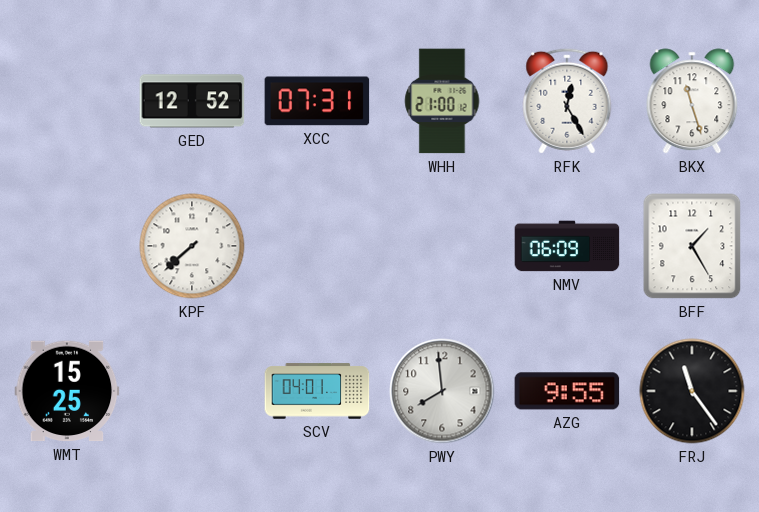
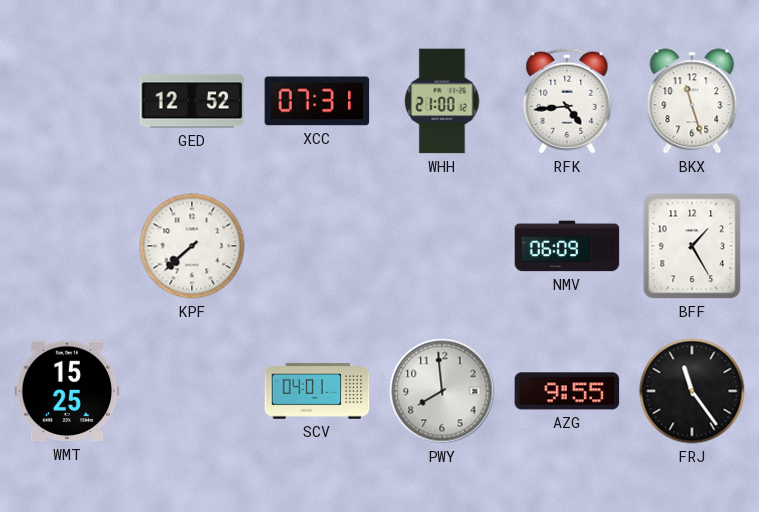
RFK: 12:25 -> 4:44 (567, 101)
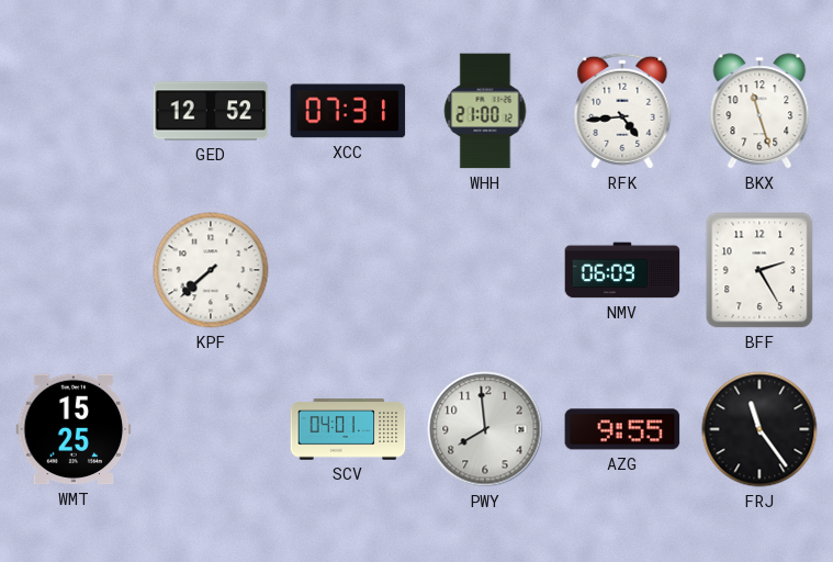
BFF: 1:25 -> 2:25 (759, 270)
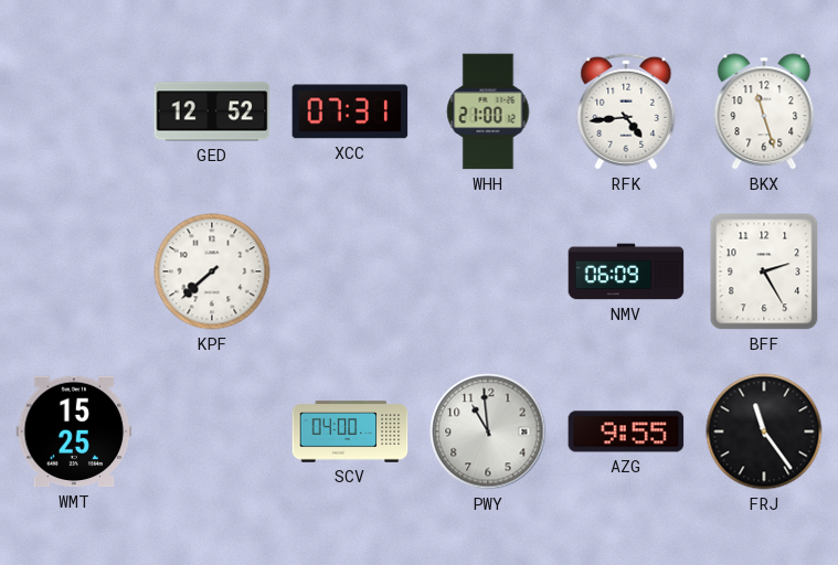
SCV: 04:01 -> 04:00 (350, 431)
PWY: 7:59 -> 10:59 (488, 431)
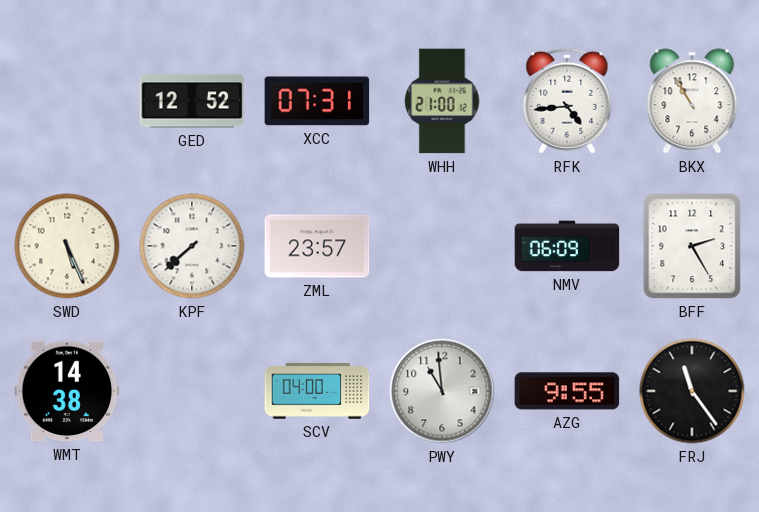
BKX: 11:27 -> 10:55 (692, 101)
SWD: none -> 5:26 (67, 246)
ZML: none -> 23:57 (317, 246)
WMT: 15:25 -> 14:38 (67, 391)
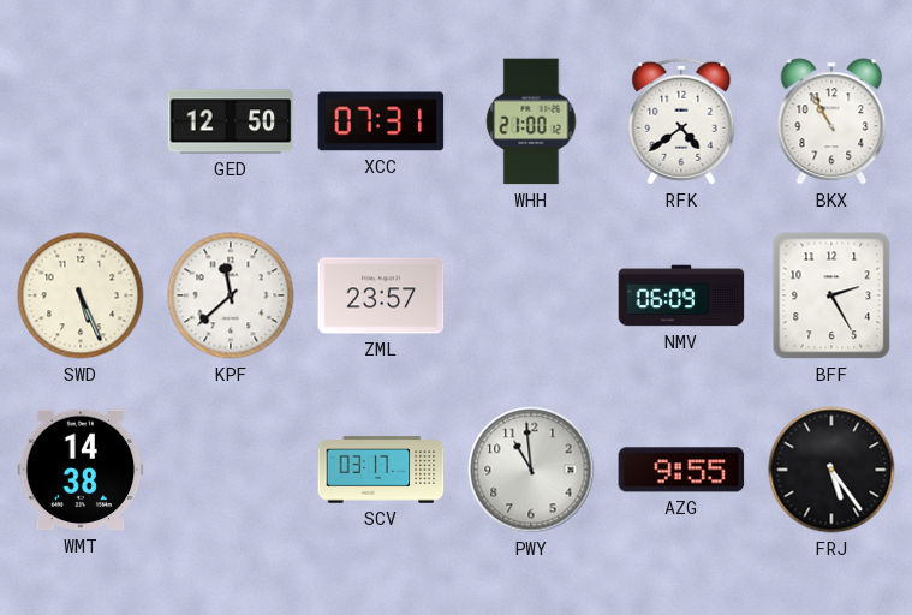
GED: 12:52 -> 12:50 (231, 121)
RFK: 4:44 -> 4:39 (681, 121)
KPF: 7:38 -> 11:38 (231, 295)
SCV: 04:00 -> 03:17 (381, 470)
FRJ: 11:24 -> 5:24 (831, 470)
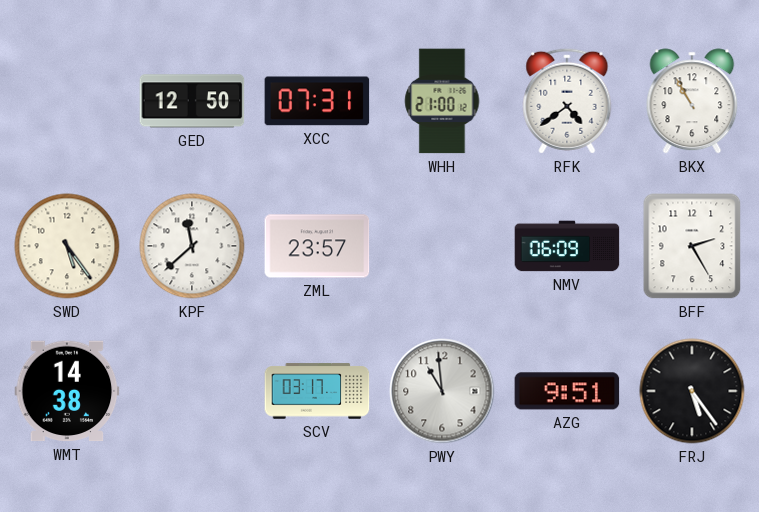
SWD: 5:26 -> 5:24 (67, 246)
AZG: 9:55 -> 9:51 (567, 391)
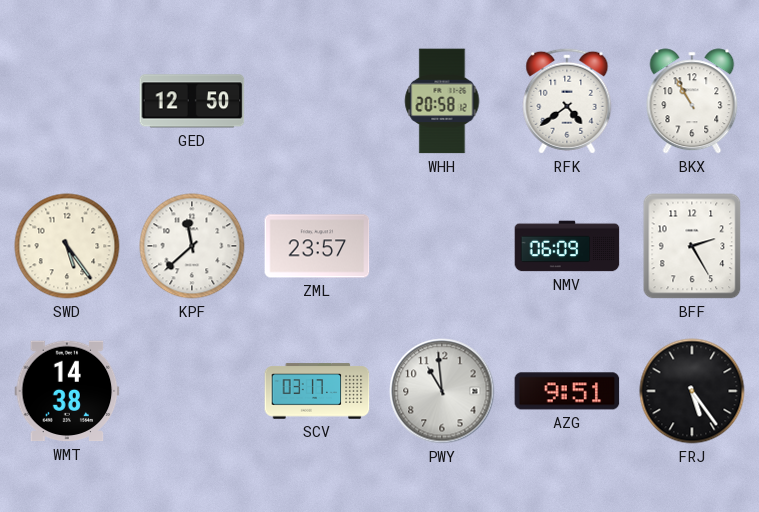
XCC: 07:31 -> none (317, 101)
WHH: 21:00 -> 20:58 (442, 101)
